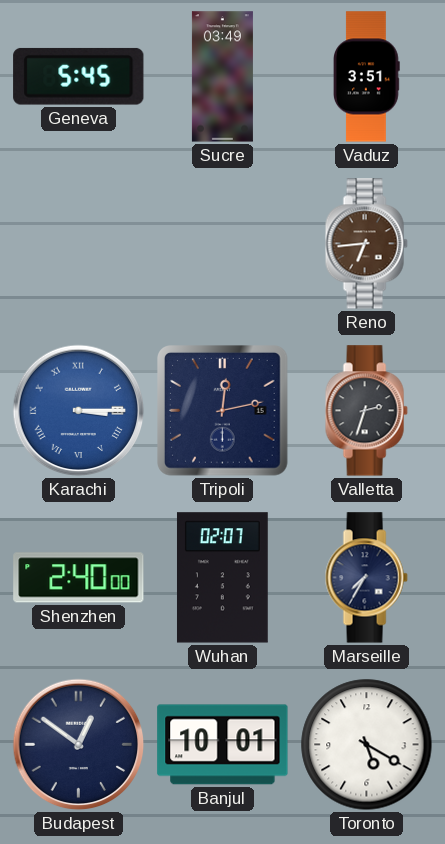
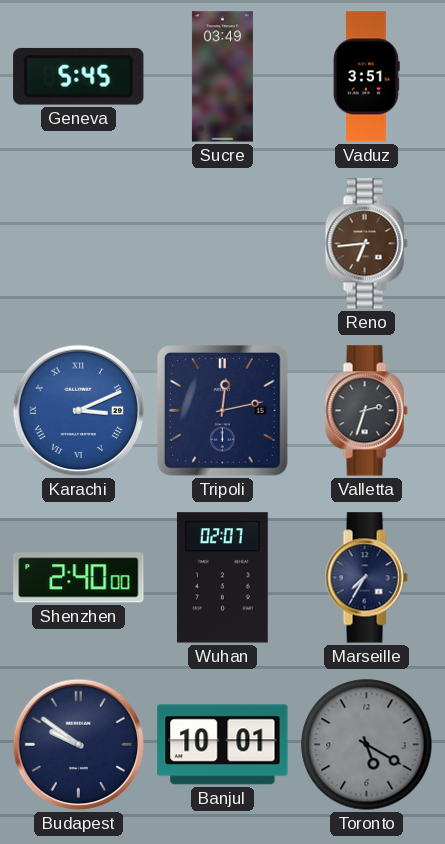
Karachi: 3:15 -> 3:11 (79, 411)
Budapest: 12:51 -> 9:51 (79, 745)
Toronto dial: white -> grey (367, 745)
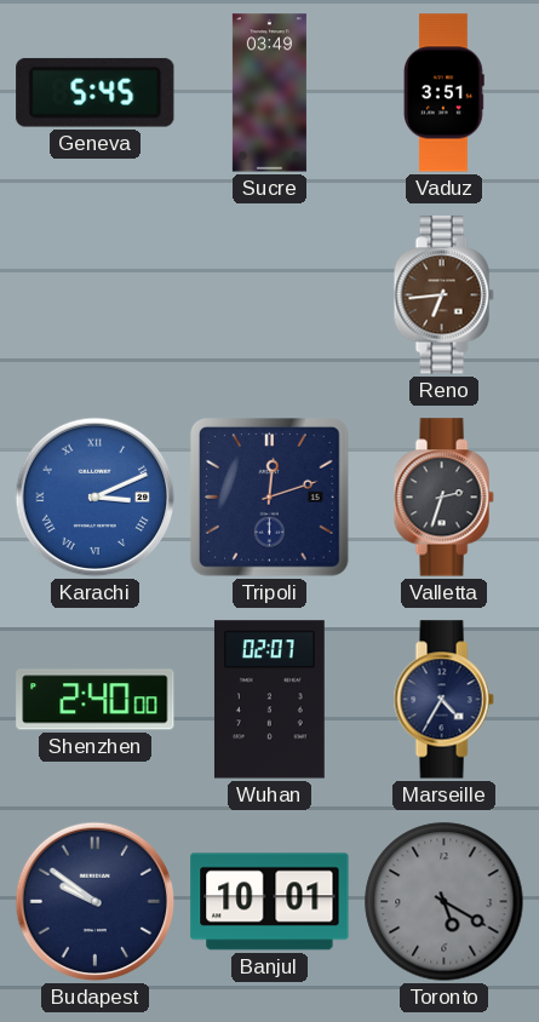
Tripoli: 12:13 -> 12:12 (270, 498)
Marseille: 7:35 -> 4:35 (443, 700)
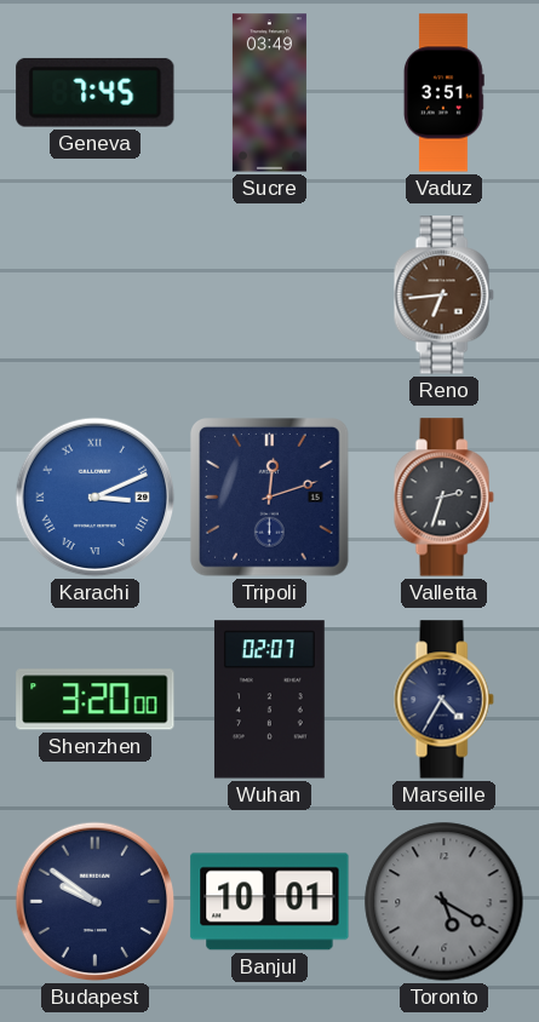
Geneva: 5:45 -> 7:45 (96, 92)
Shenzhen: 2:40 -> 3:20 (96, 700)
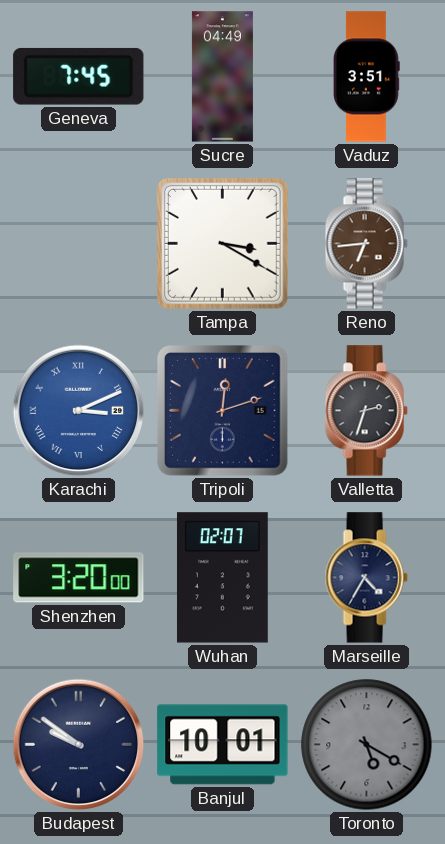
Sucre: 03:49 -> 04:49 (222, 77)
Tampa: none -> 3:20 (222, 243)
